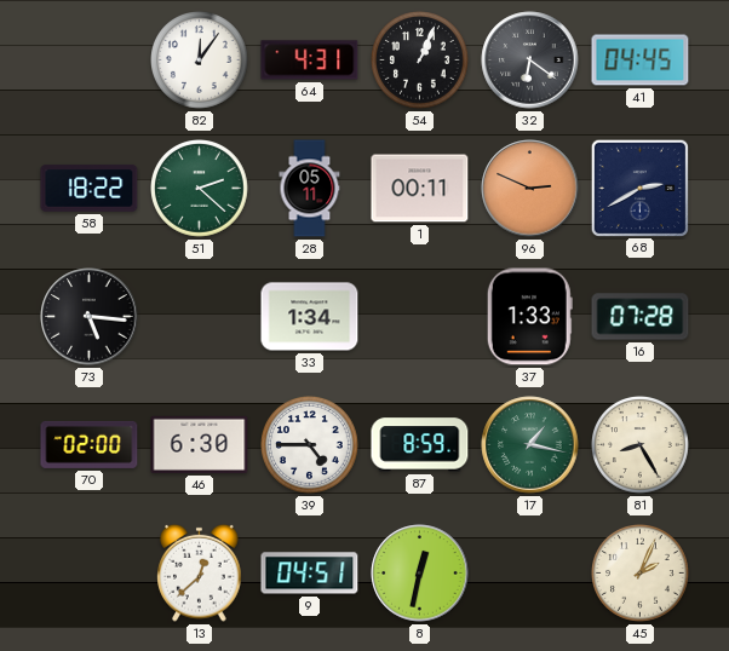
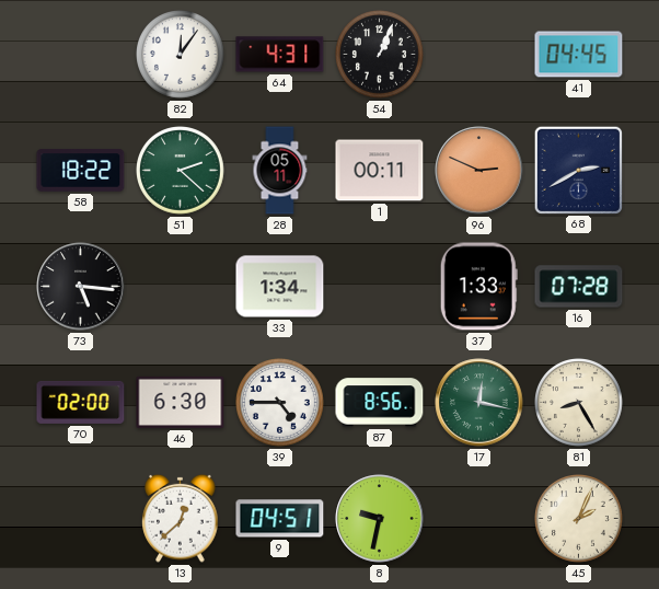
32: 6:21 -> none (530, 61)
87: 8:59 -> 8:56 (380, 403)
17: 1:17 -> 12:17 (479, 403)
8: 12:32 -> 9:32 (380, 519)
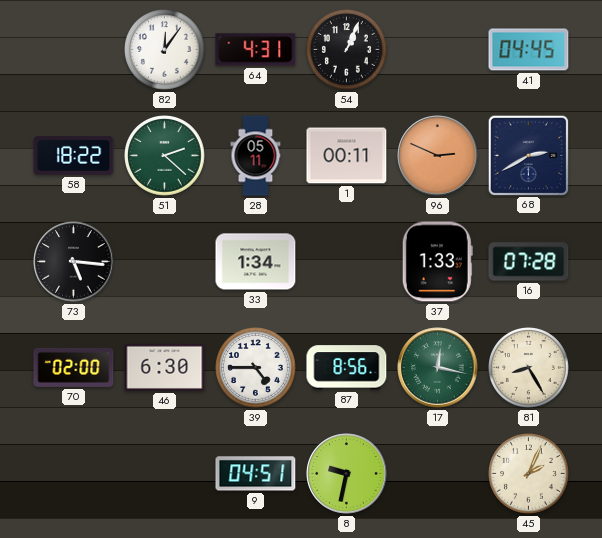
13: 12:38 -> none (181, 518)
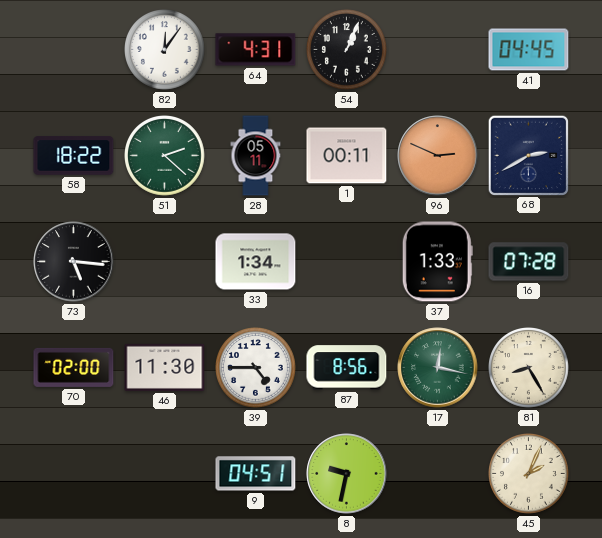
46: 6:30 -> 11:30 (165, 367)
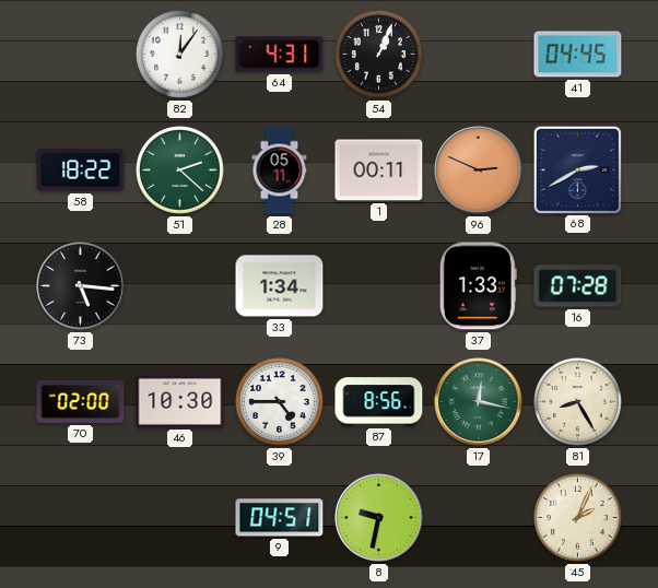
46: 11:30 -> 10:30 (180, 401)
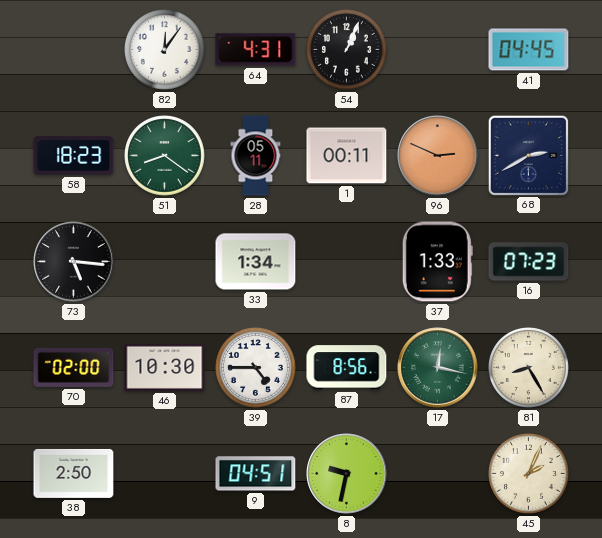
58: 18:22 -> 18:23 (74, 156)
51: 2:22 -> 8:21 (165, 156)
16: 07:28 -> 07:23 (529, 262)
38: none -> 2:50 (74, 473)
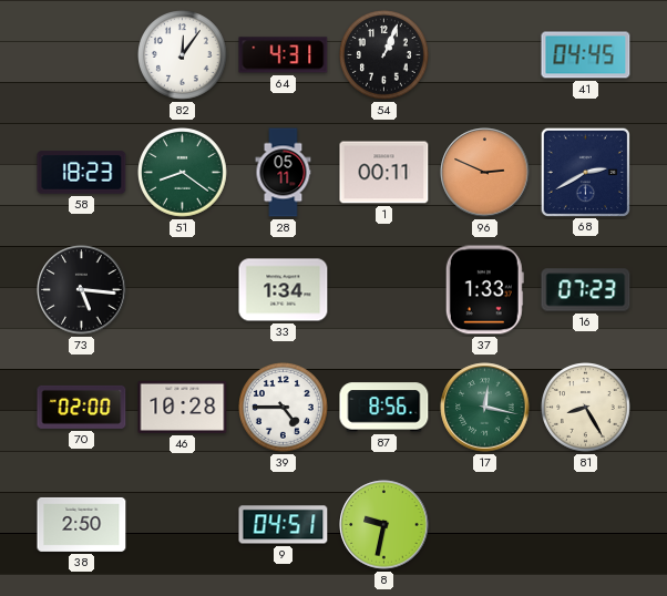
46: 10:30 -> 10:28 (183, 407)
45: 2:04 -> none (529, 474)
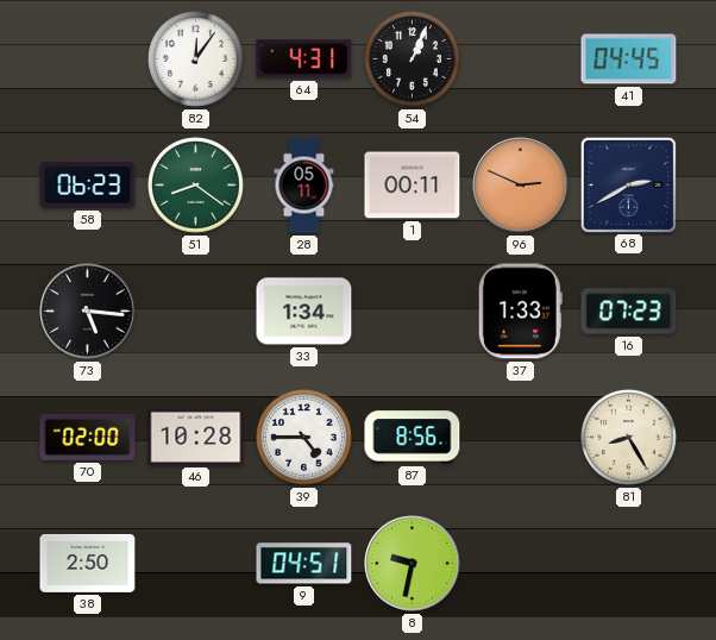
58: 18:23 -> 06:23 (88, 186)
17: 12:17 -> none (485, 408)
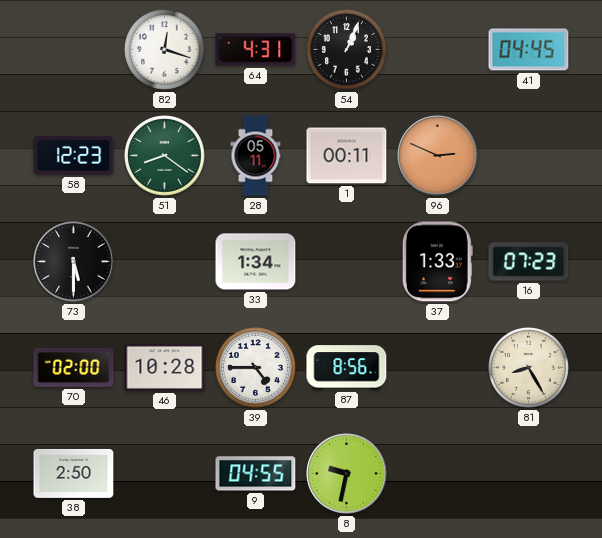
82: 12:06 -> 12:18 (165, 50)
58: 06:23 -> 12:23 (74, 156)
68: 2:40 -> none (628, 184)
73: 5:16 -> 5:30 (74, 262)
9: 04:51 -> 04:55 (256, 474)
